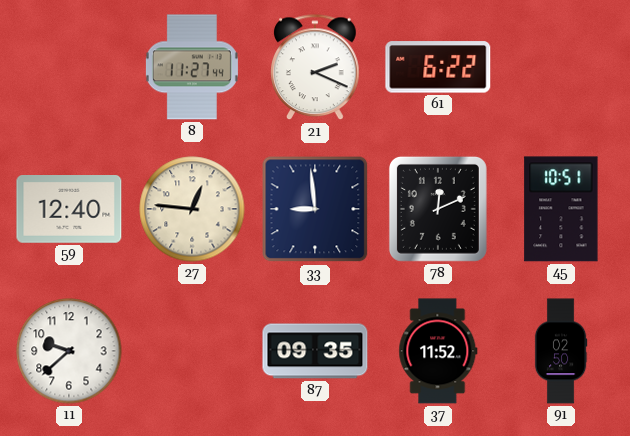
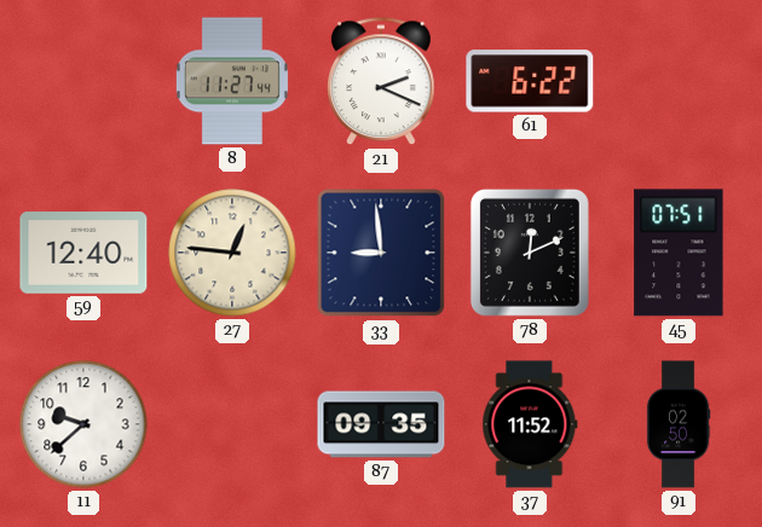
45: 10:51 -> 07:51 (679, 253)
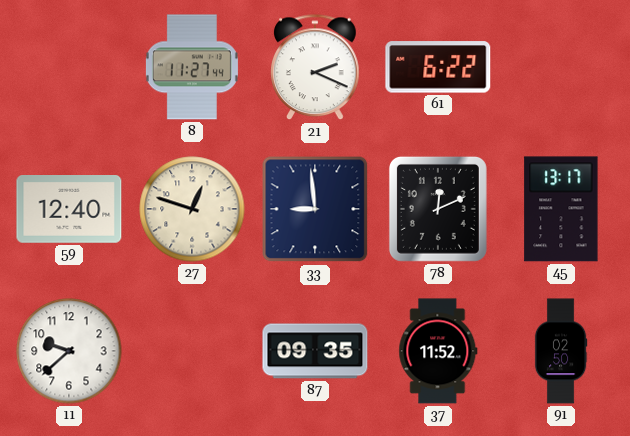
27: 12:46 -> 12:48 (192, 209)
45: 07:51 -> 13:17 (561, 209)
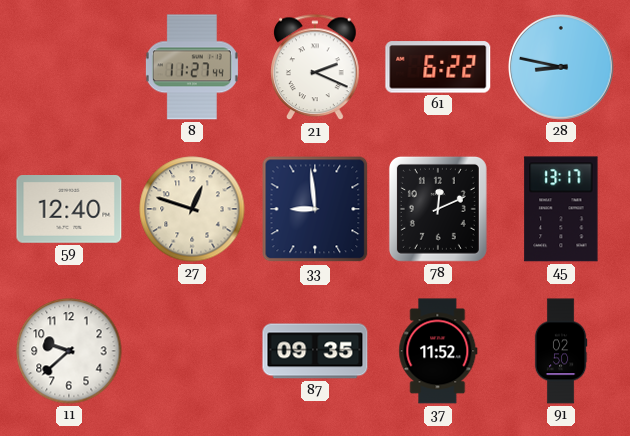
28: none -> 8:47 (562, 68)
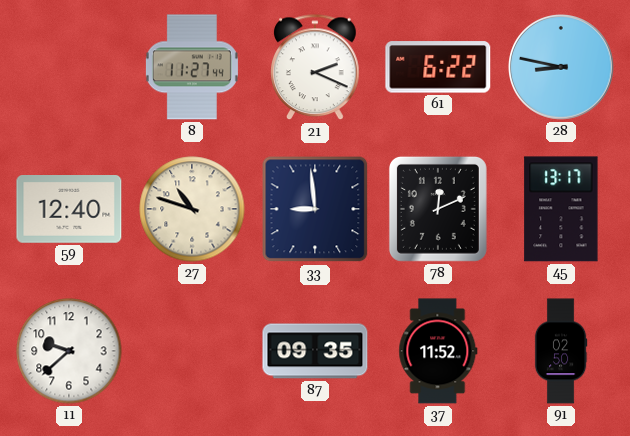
27: 12:48 -> 10:48 (192, 209)
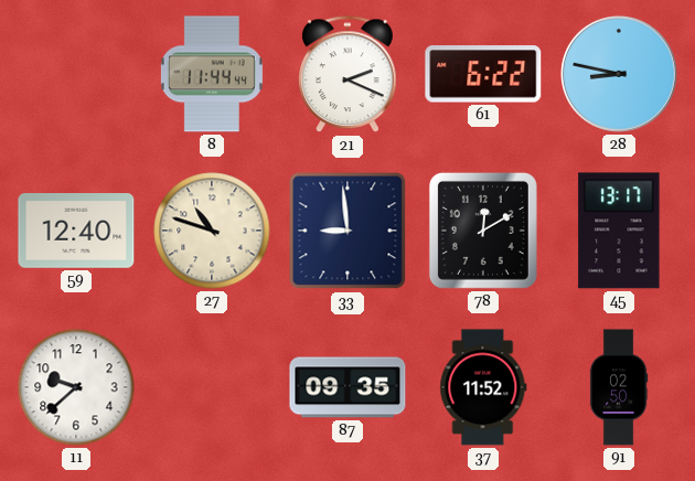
8: 11:27 -> 11:44 (212, 74)
78: 12:11 -> 12:10 (483, 231)
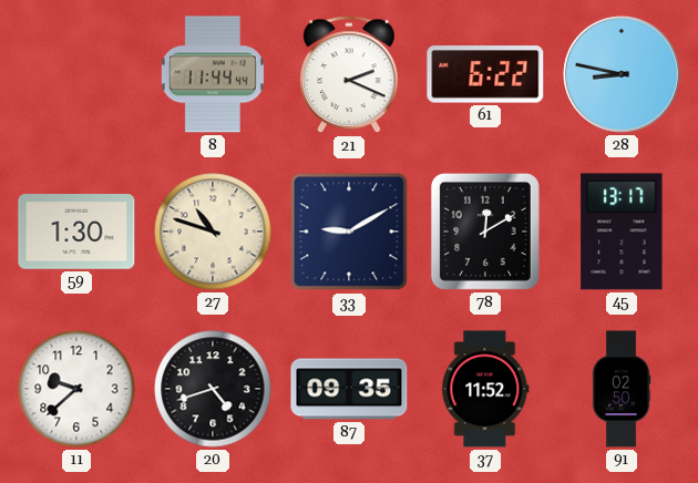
59: 12:40 -> 1:30 (76, 233)
33: 8:59 -> 9:10 (349, 232)
20: none -> 4:42 (213, 389)
